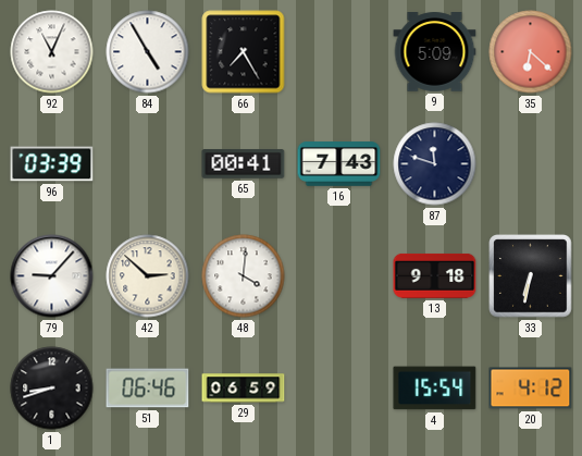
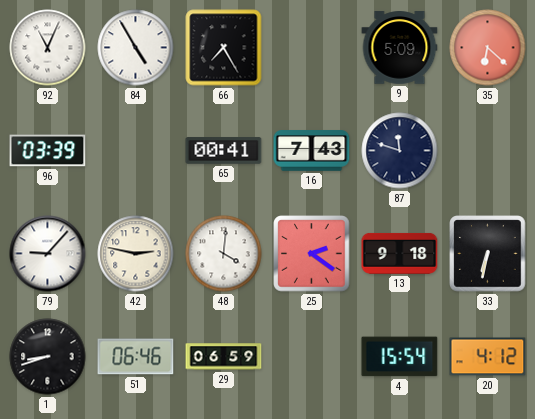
42: 2:52 -> 2:47 (136, 254)
25: none -> 2:21 (312, 254)
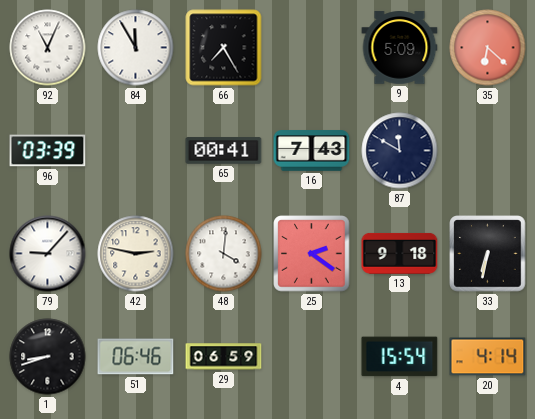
84: 4:55 -> 11:55 (136, 48)
87: 11:48 -> 11:50 (400, 151)
20: 4:12 -> 4:14 (488, 357)
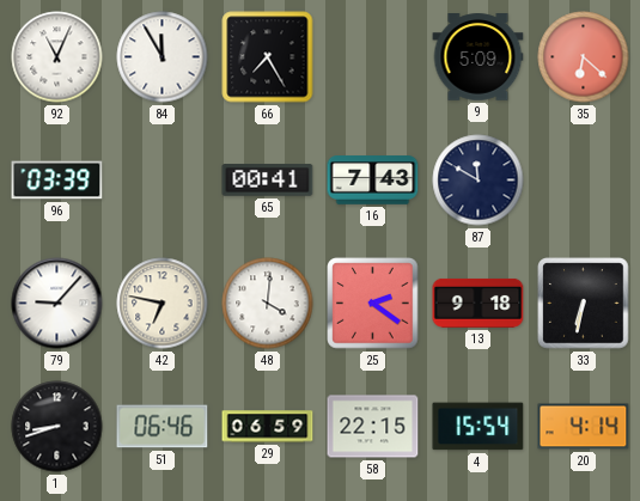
42: 2:47 -> 6:47 (163, 304)
58: none -> 22:15 (373, 427)
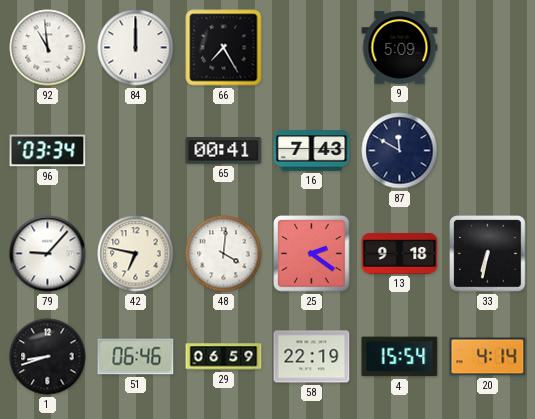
92: 11:04 -> 10:59 (48, 48)
84: 11:55 -> 12:00 (136, 48)
35: 6:22 -> none (584, 57)
96: 03:39 -> 03:34 (48, 151)
58: 22:15 -> 22:19 (312, 357)
